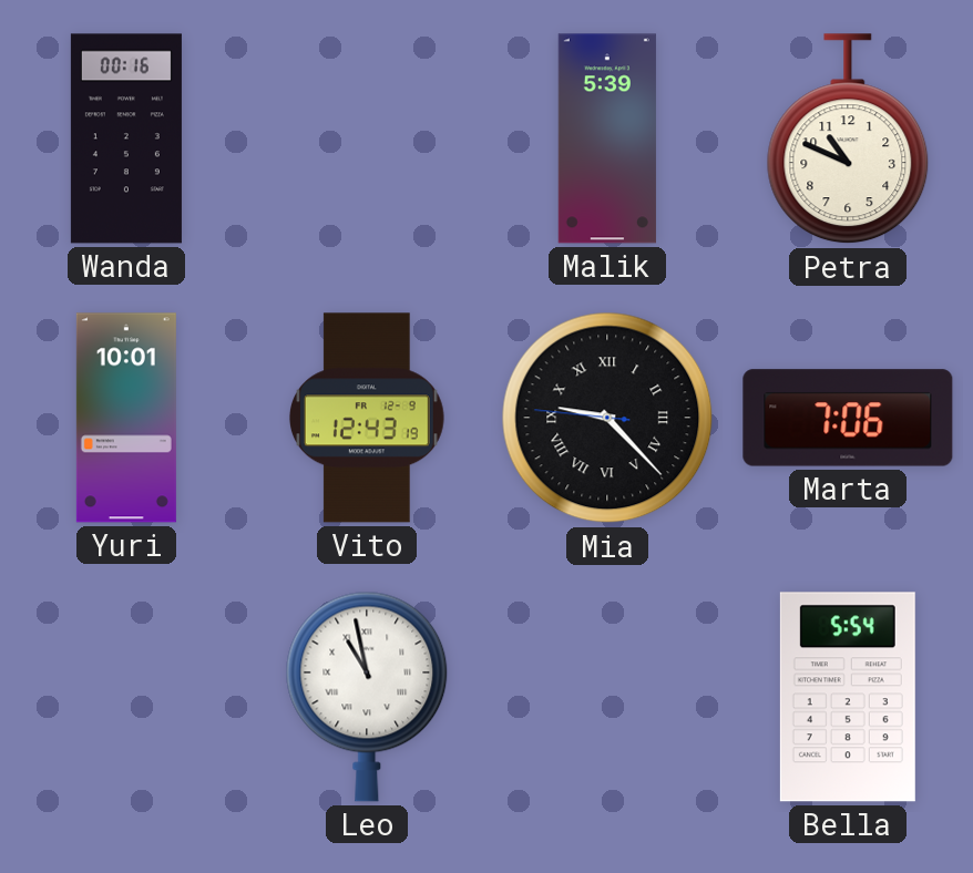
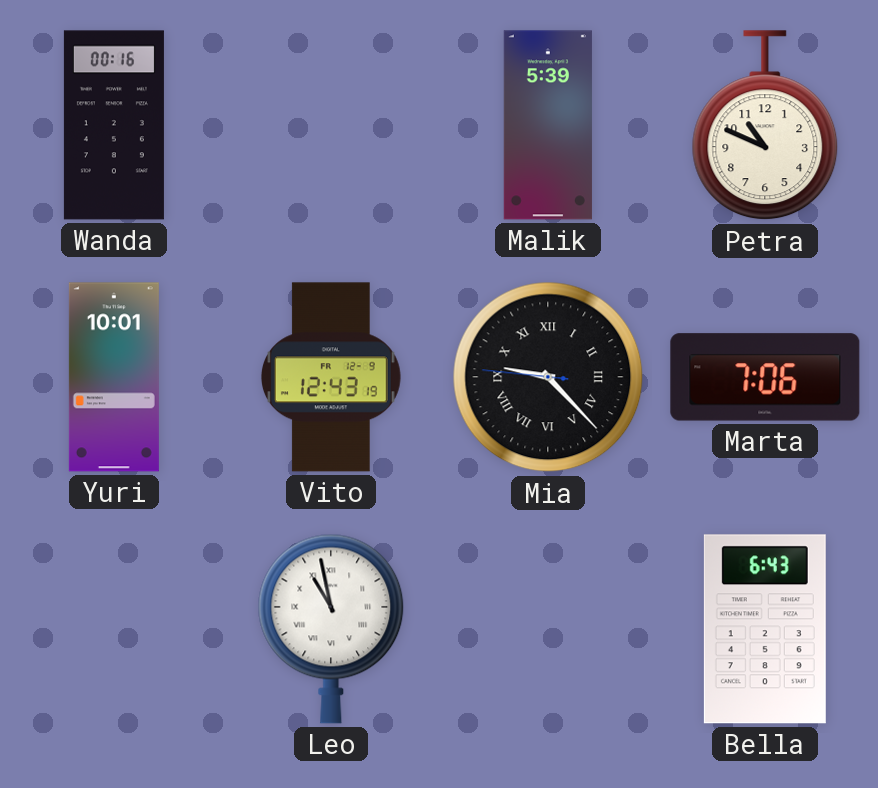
Bella: 5:54 -> 6:43 (765, 629)
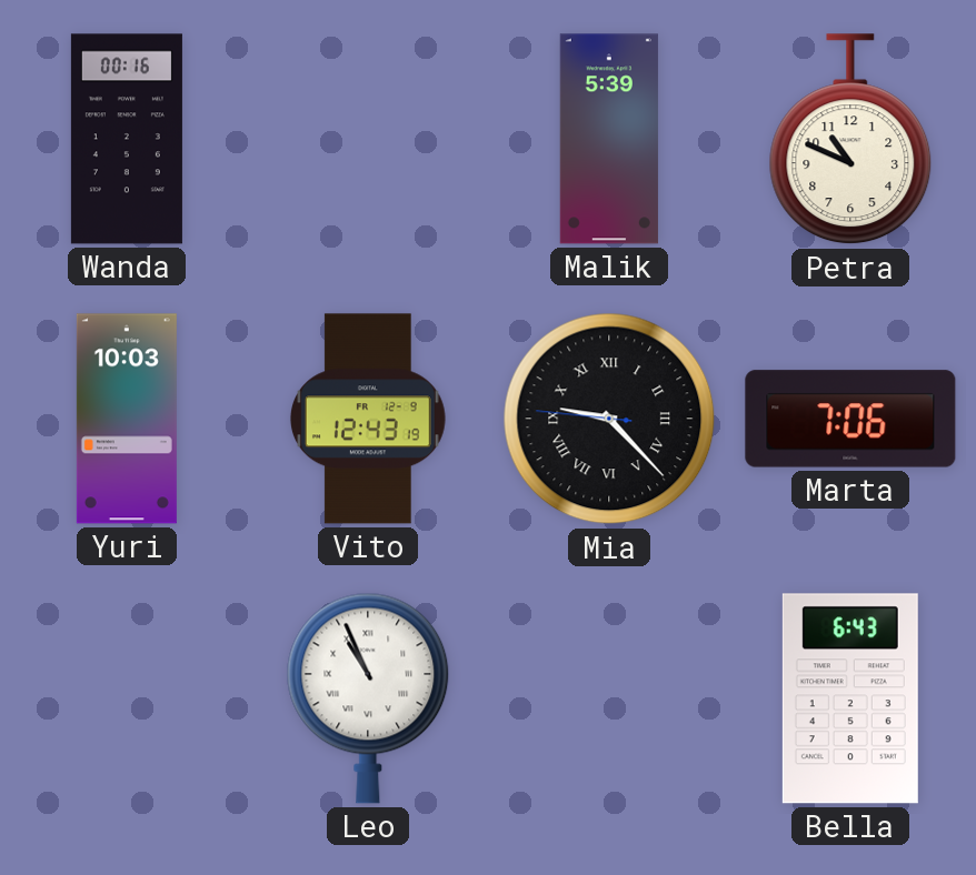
Yuri: 10:01 -> 10:03 (127, 419)
Leo: 10:58 -> 10:56 (368, 698)
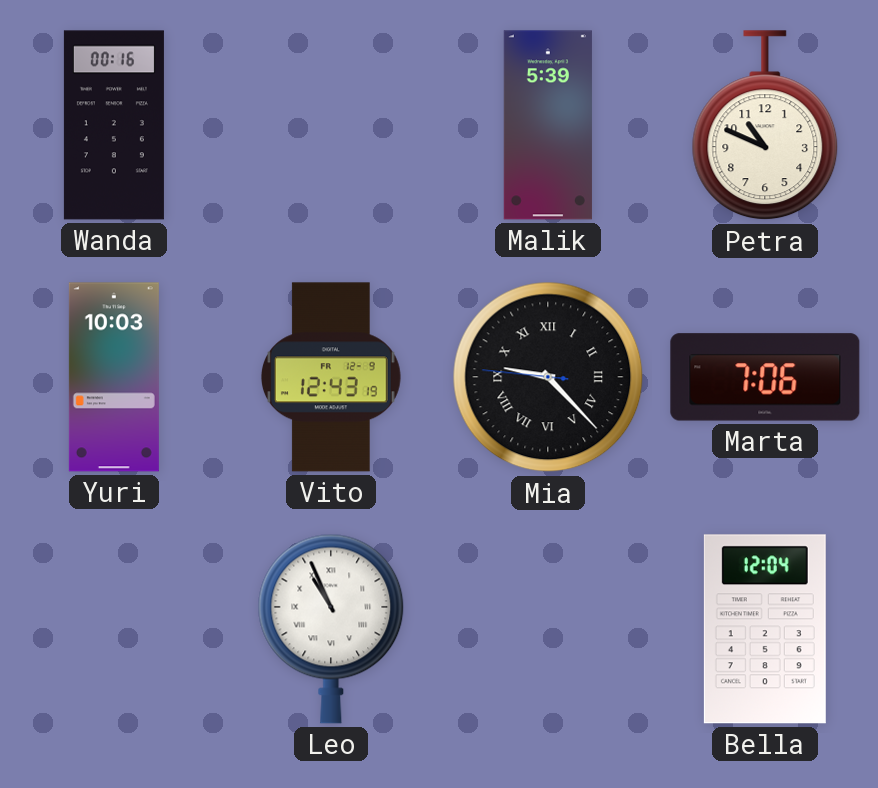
Bella: 6:43 -> 12:04 (765, 629)
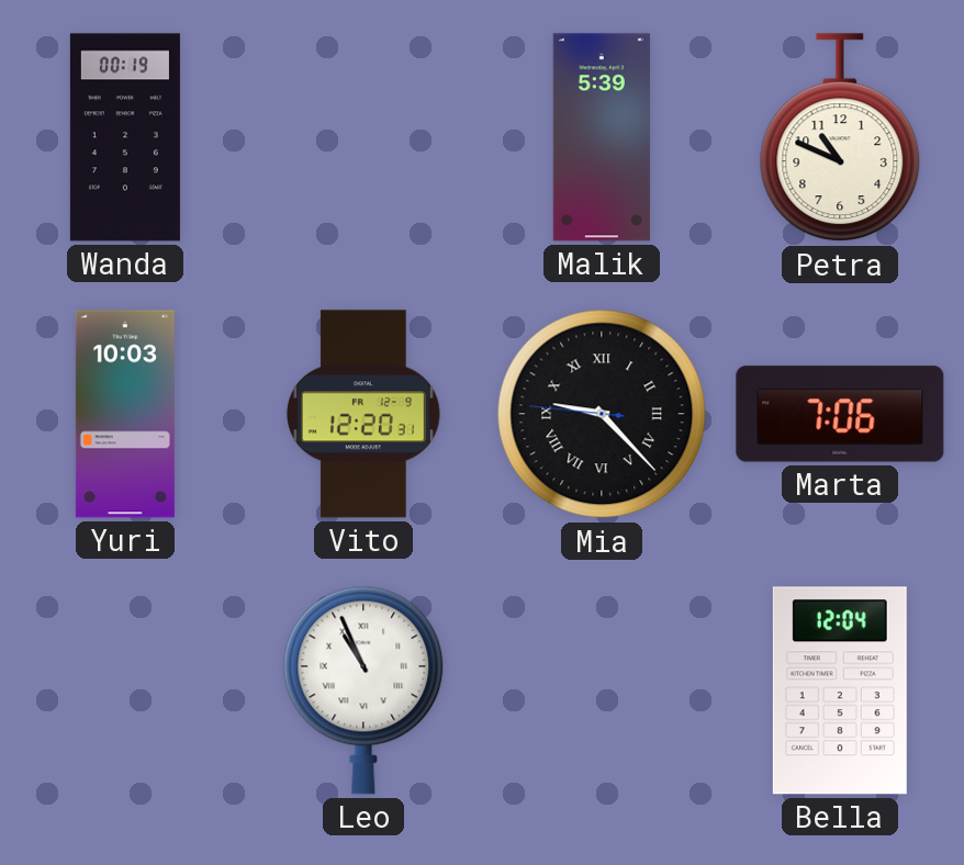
Wanda: 00:16 -> 00:19 (125, 137)
Vito: 12:43 -> 12:20 (363, 414)
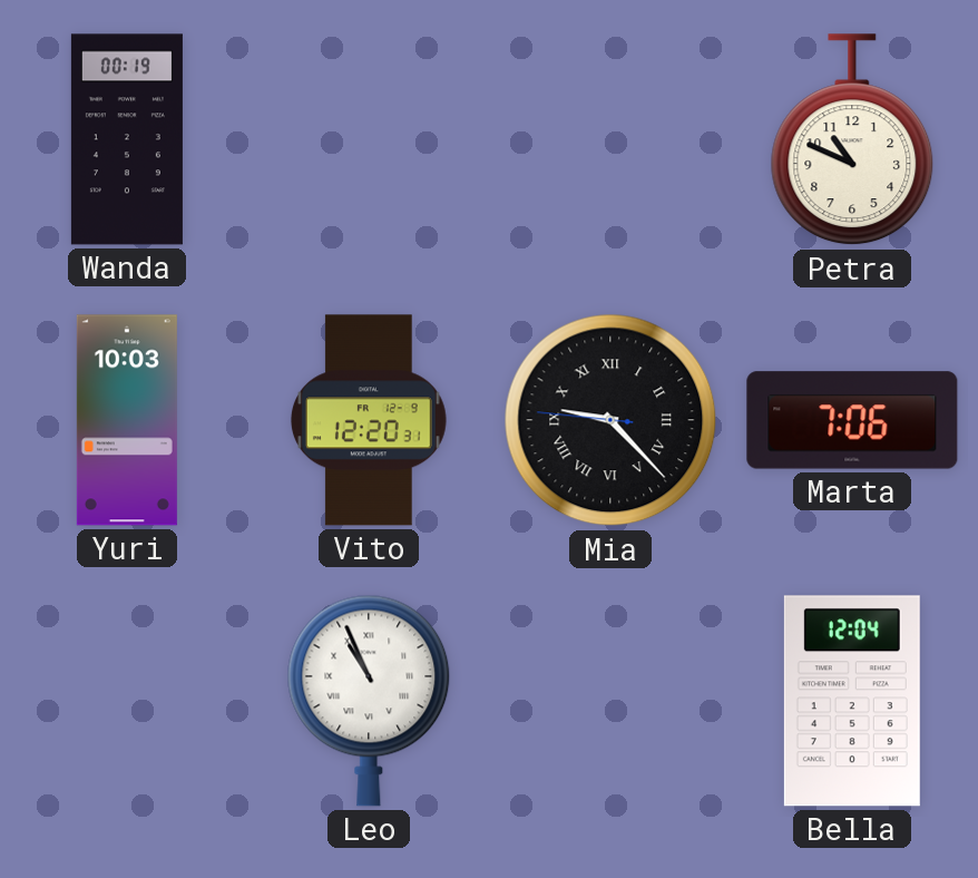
Malik: 5:39 -> none (602, 137)
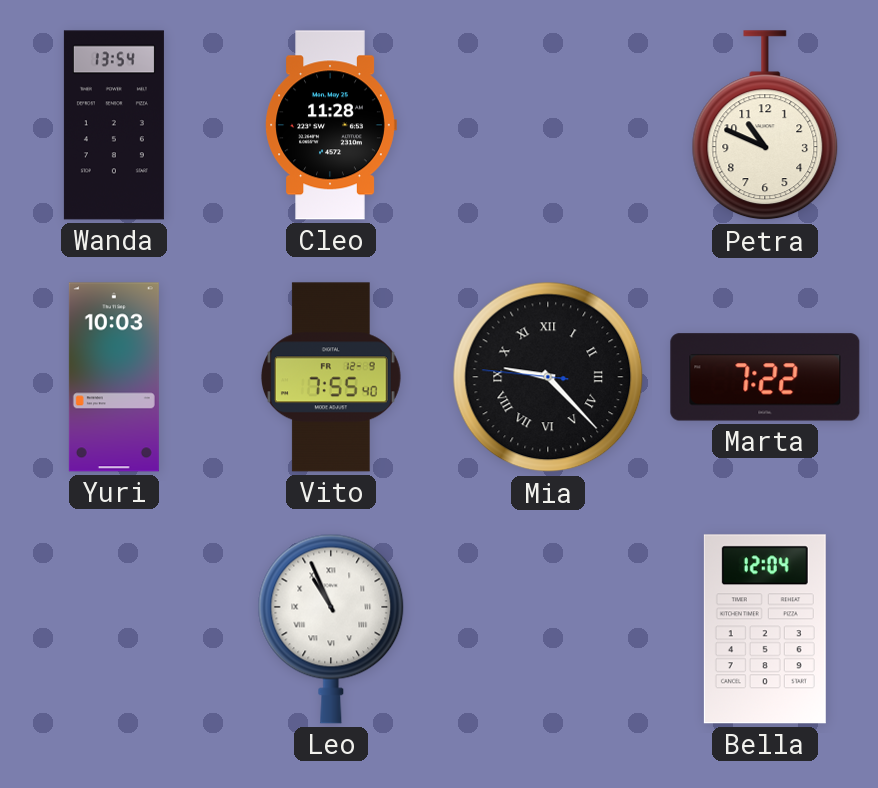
Wanda: 00:19 -> 13:54 (114, 125)
Cleo: none -> 11:28 (331, 125)
Vito: 12:20 -> 7:55 (331, 377)
Marta: 7:06 -> 7:22 (765, 377)
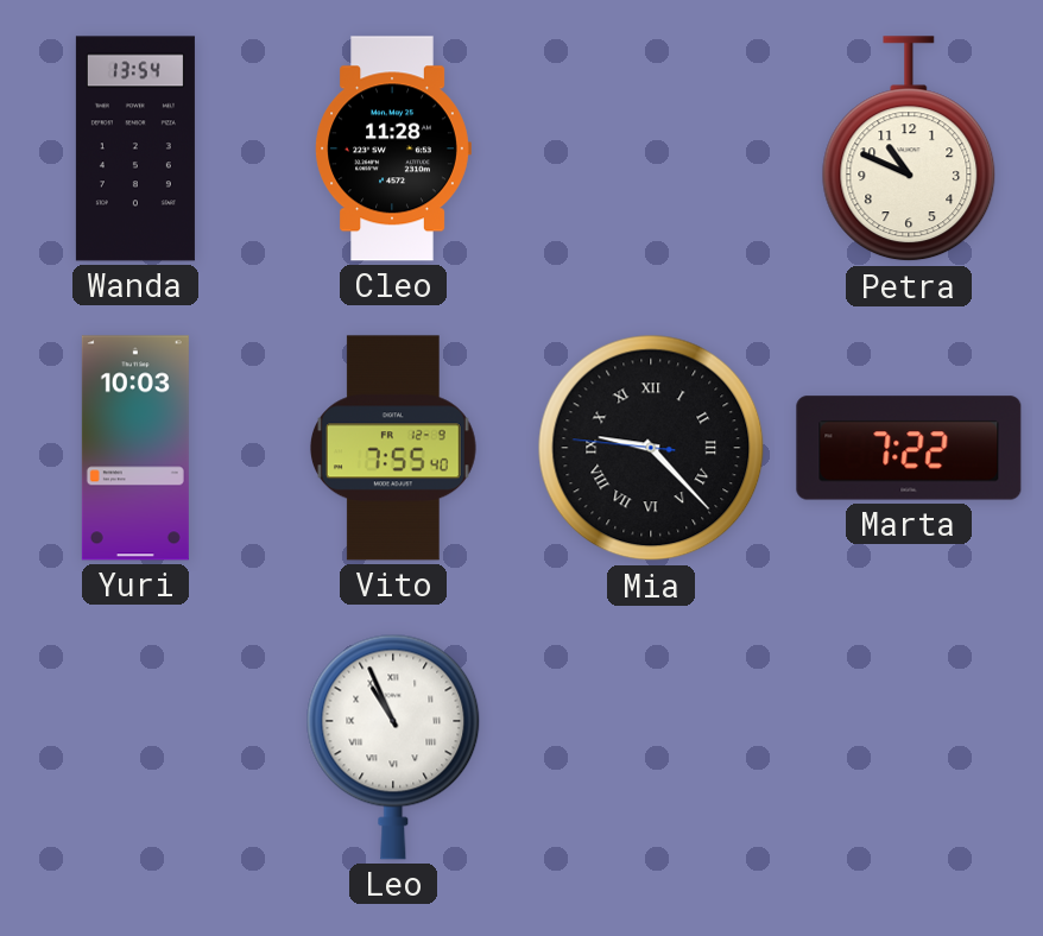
Bella: 12:04 -> none (765, 629)
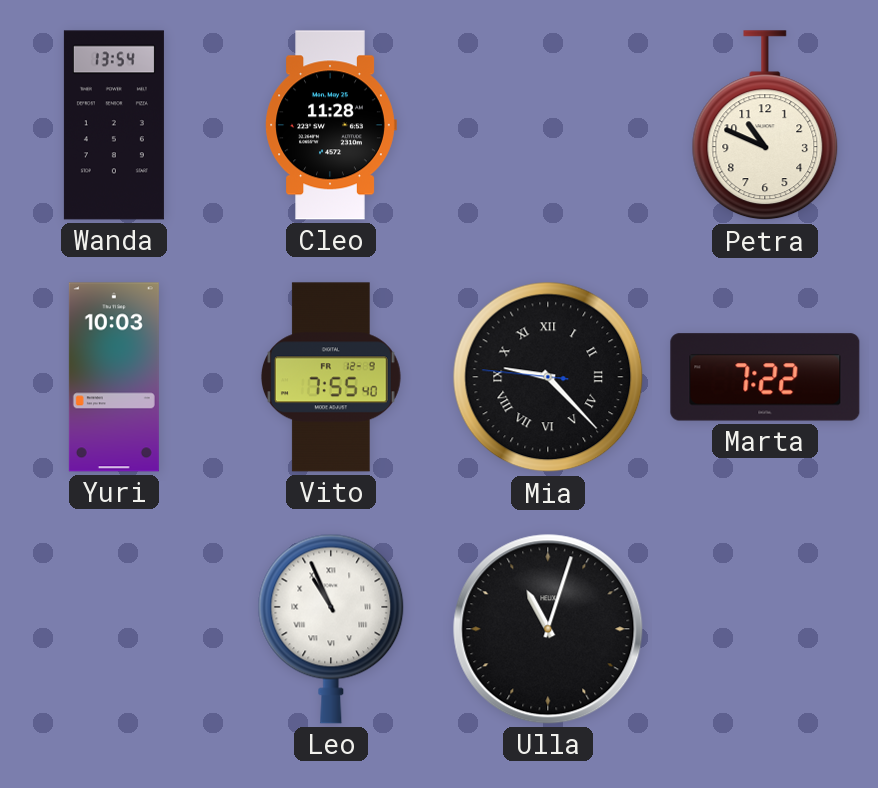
Ulla: none -> 11:03 (548, 629)
